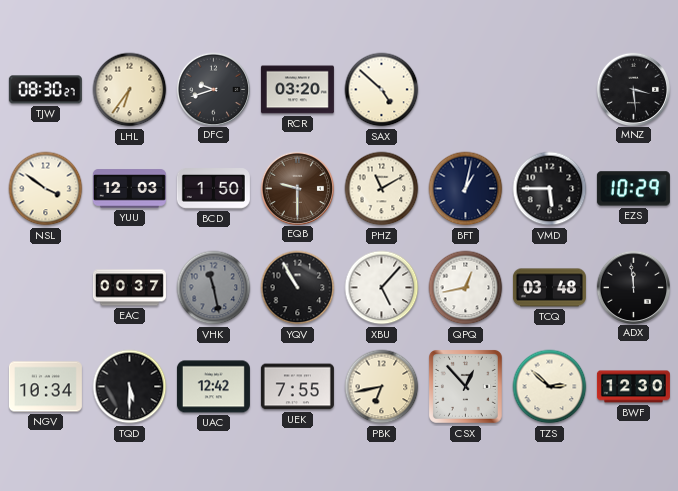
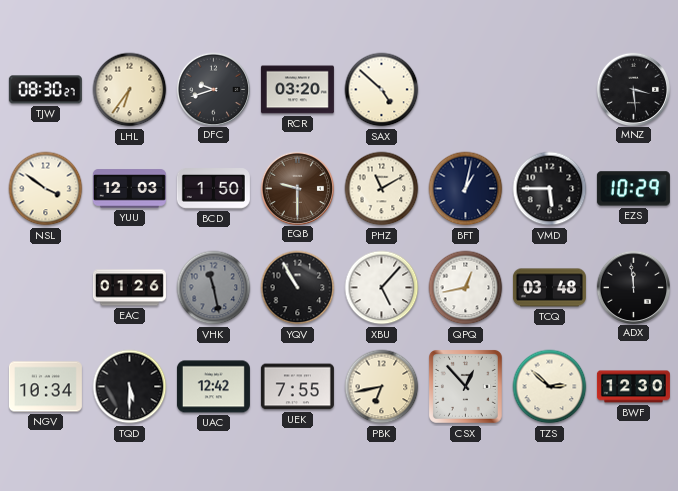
EAC: 00:37 -> 01:26 (129, 288)
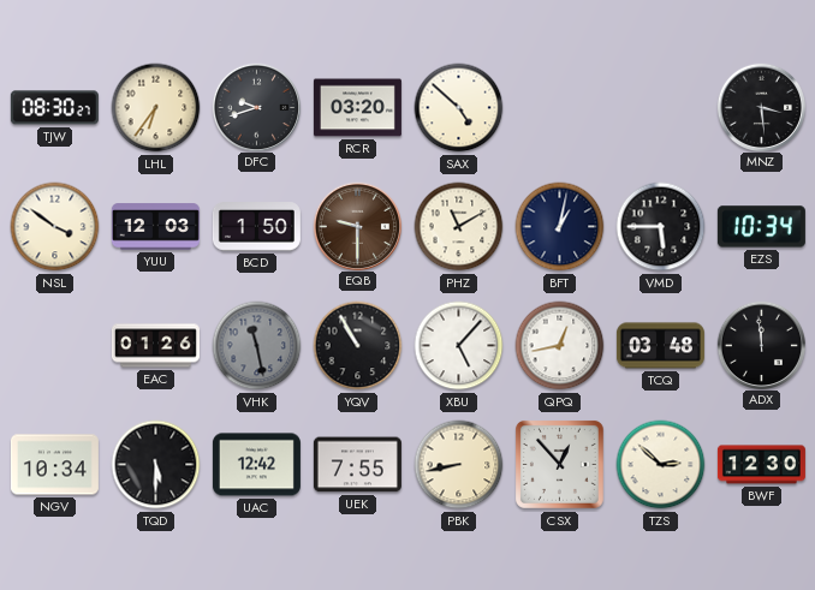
EZS: 10:29 -> 10:34 (761, 227)
PBK: 6:43 -> 8:43 (459, 465)
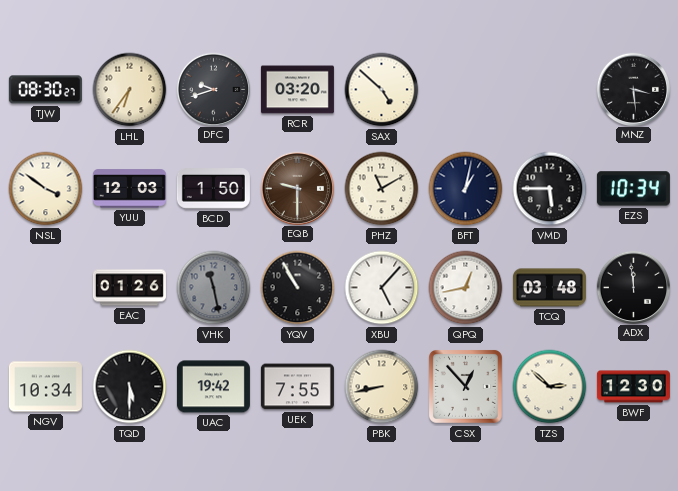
UAC: 12:42 -> 19:42 (213, 387)
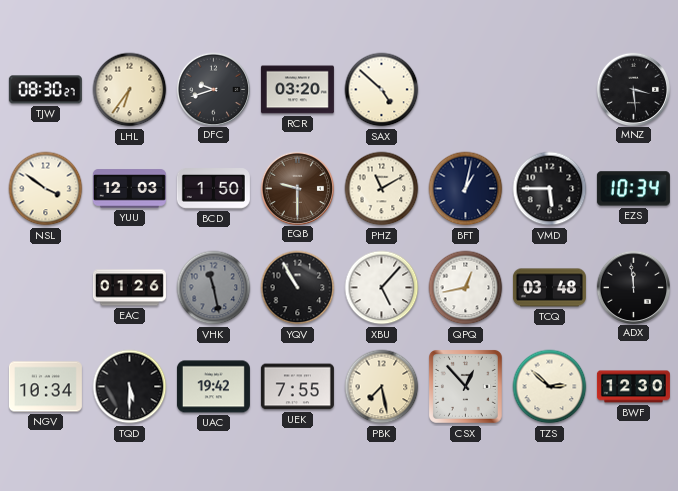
PBK: 8:43 -> 7:28 (382, 387)
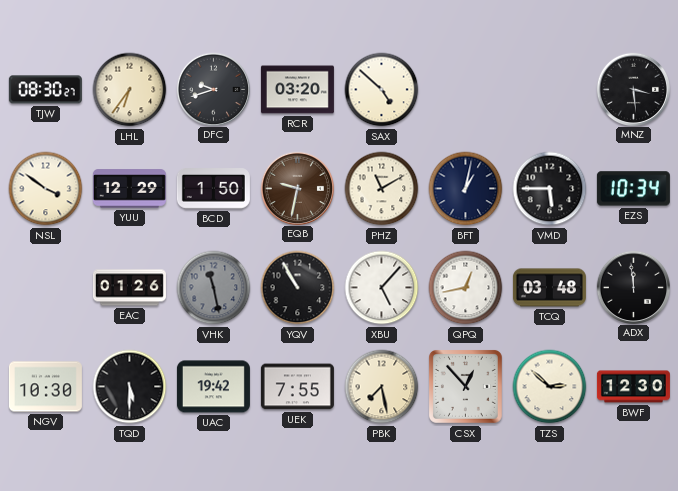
YUU: 12:03 -> 12:29 (129, 189)
EQB: 9:30 -> 9:32 (297, 188)
NGV: 10:34 -> 10:30 (45, 387)
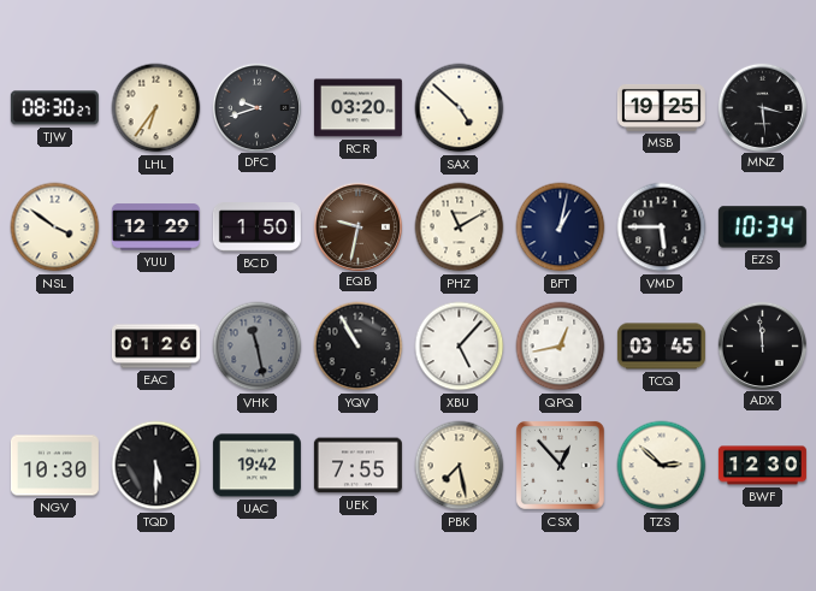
MSB: none -> 19:25 (661, 107)
TCQ: 03:48 -> 03:45 (661, 347)
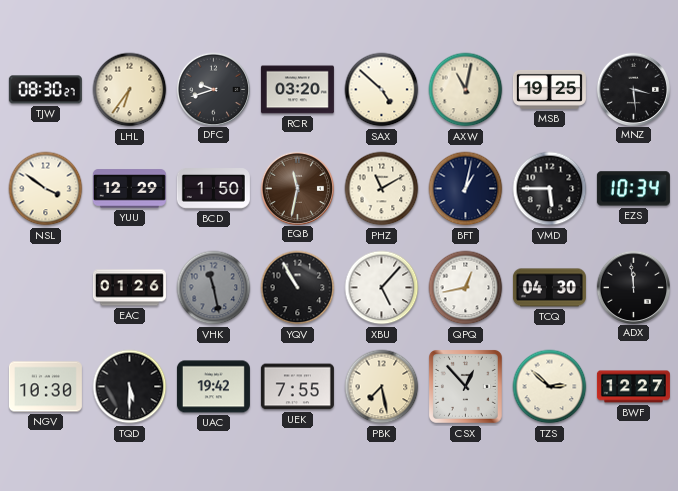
AXW: none -> 11:02 (466, 90)
EQB: 9:32 -> 11:32 (297, 188)
TCQ: 03:45 -> 04:30 (549, 288)
BWF: 12:30 -> 12:27 (633, 387)
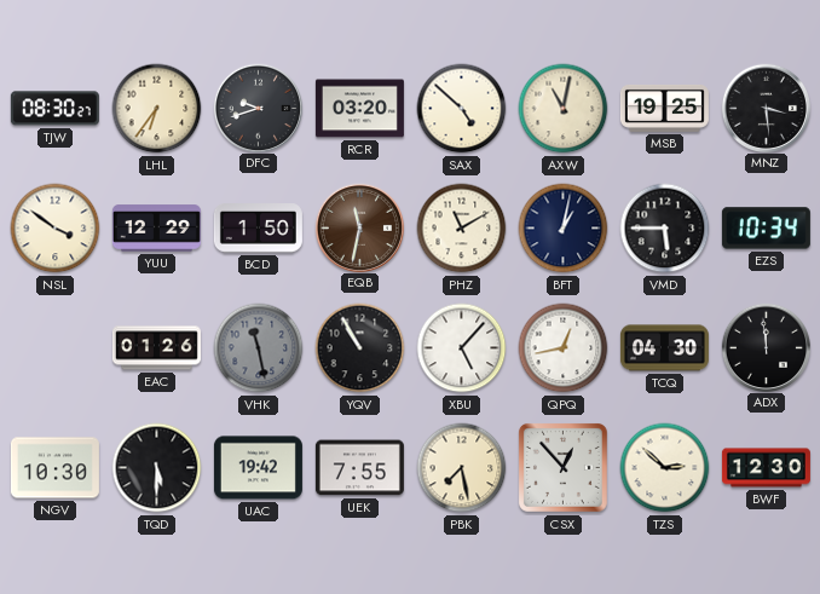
BWF: 12:27 -> 12:30 (766, 468)
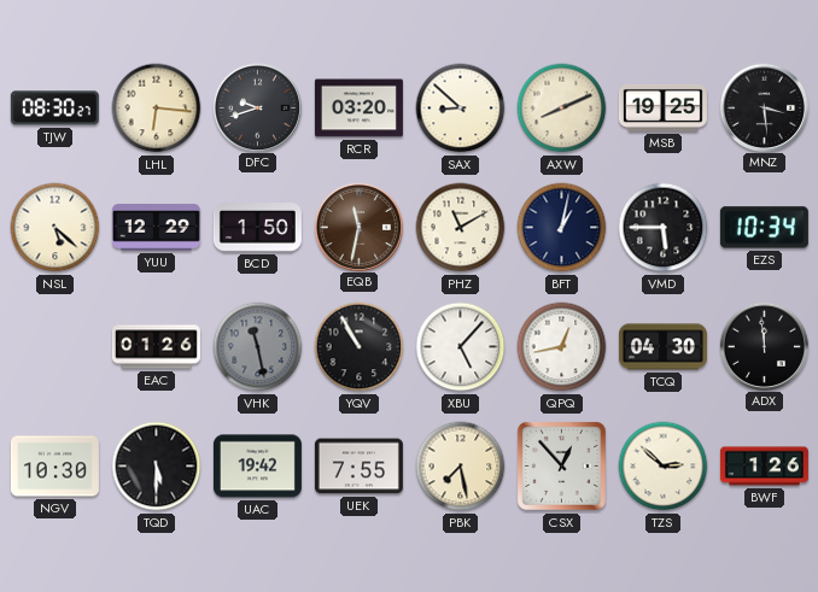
LHL: 6:36 -> 6:16 (157, 109)
SAX: 4:52 -> 8:52 (461, 109)
AXW: 11:02 -> 8:11 (562, 109)
NSL: 3:51 -> 5:22 (55, 228)
BWF: 12:30 -> 1:26 (764, 467)
